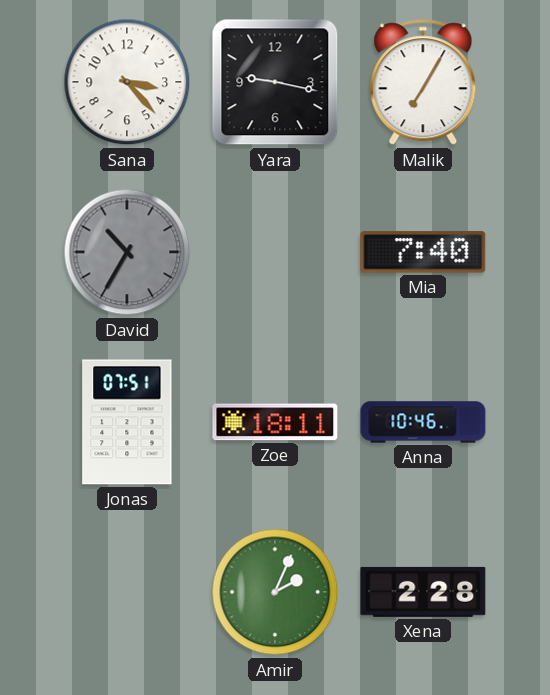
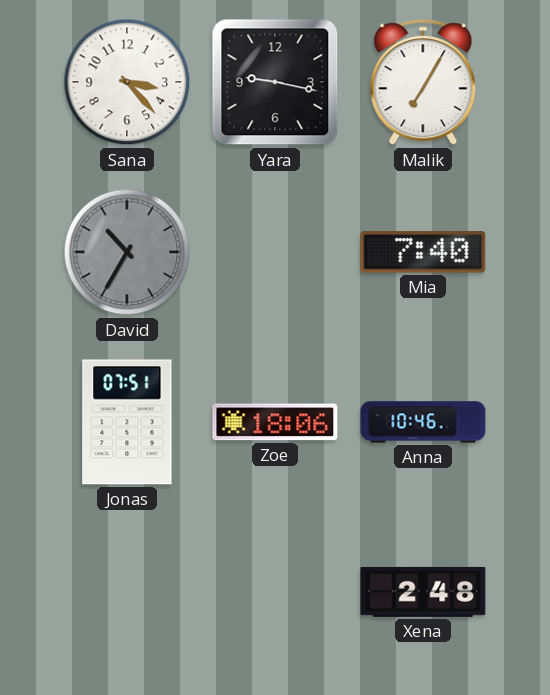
Zoe: 18:11 -> 18:06 (275, 422)
Amir: 2:04 -> none (275, 592)
Xena: 2:28 -> 2:48 (423, 592)
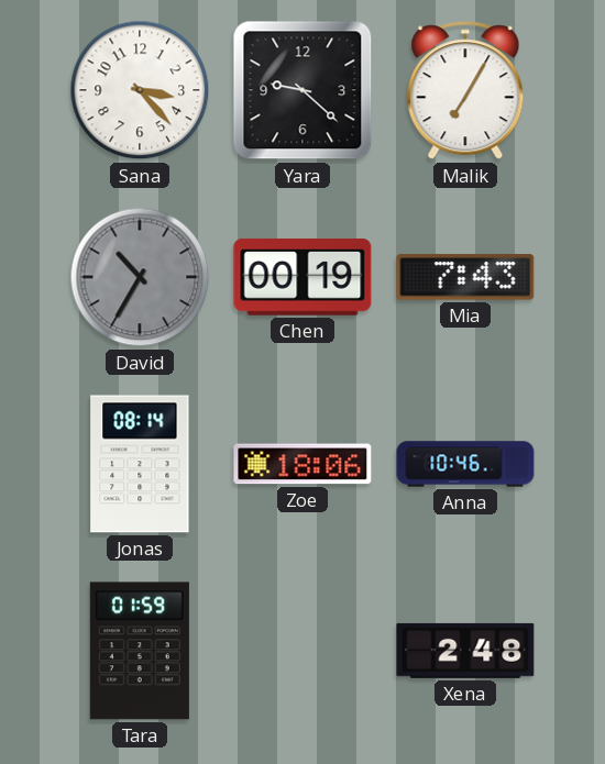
Yara: 9:17 -> 9:22 (302, 90)
Chen: none -> 00:19 (302, 277)
Mia: 7:40 -> 7:43 (465, 277)
Jonas: 07:51 -> 08:14 (140, 464)
Tara: none -> 01:59 (140, 651)
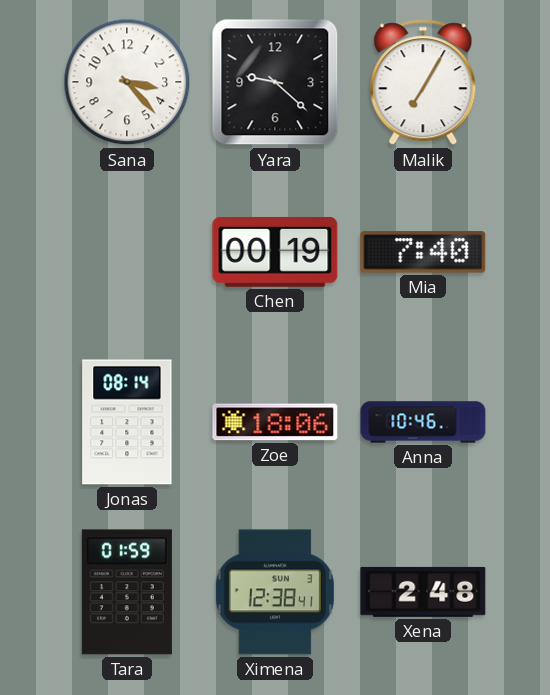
David: 10:35 -> none (140, 277)
Mia: 7:43 -> 7:40 (423, 252)
Ximena: none -> 12:38 (275, 592)
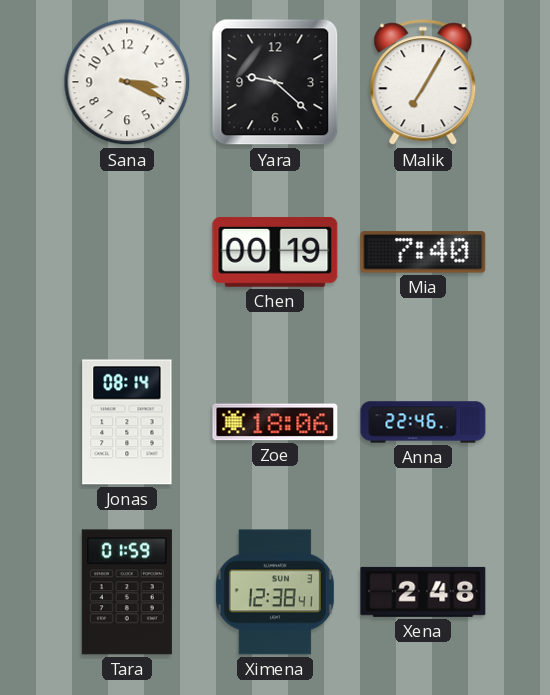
Sana: 3:23 -> 3:19 (127, 82)
Anna: 10:46 -> 22:46 (423, 422)
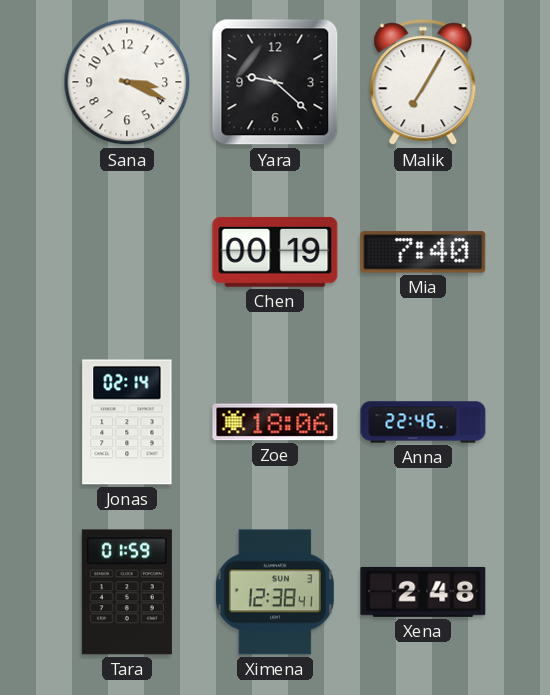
Jonas: 08:14 -> 02:14 (127, 422)
